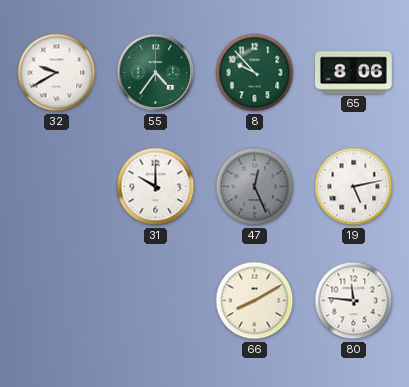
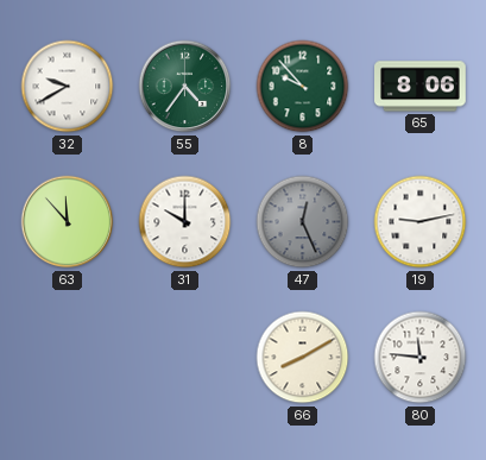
63: none -> 11:53 (68, 222)
19: 5:13 -> 9:13 (421, 222)
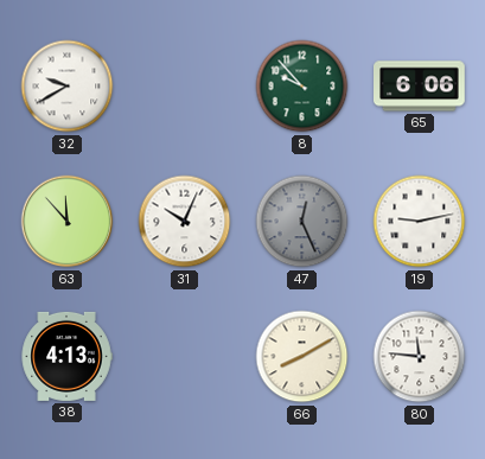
55: 4:36 -> none (185, 87)
65: 8:06 -> 6:06 (420, 87)
31: 10:00 -> 10:04 (185, 222)
38: none -> 4:13 (66, 356)
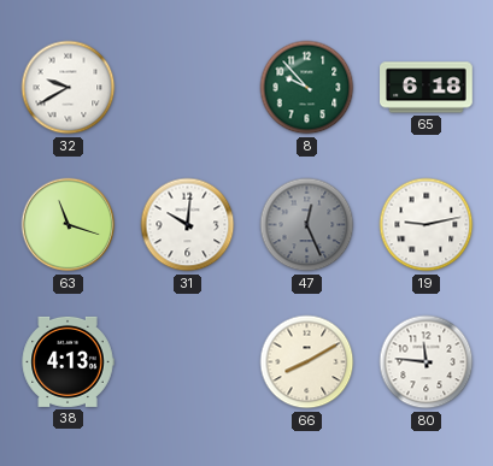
65: 6:06 -> 6:18 (427, 88)
63: 11:53 -> 11:18 (69, 225)
31: 10:04 -> 10:01 (188, 225)
